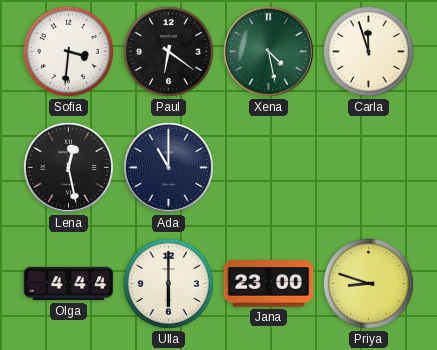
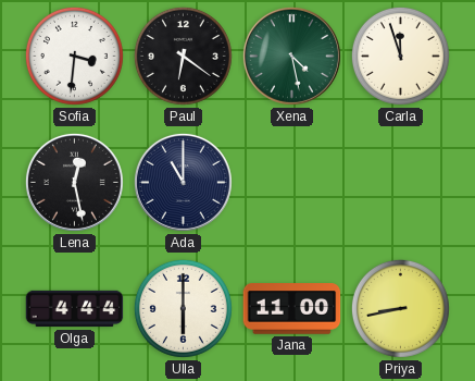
Jana: 23:00 -> 11:00 (292, 309)
Priya: 8:48 -> 8:43 (400, 308)
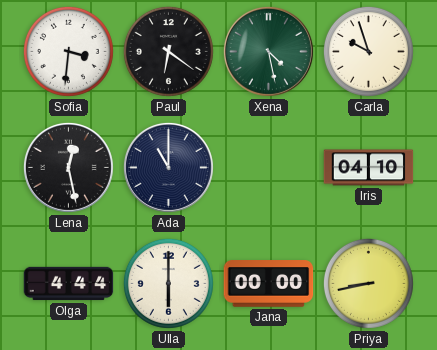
Carla: 11:57 -> 9:57 (368, 51)
Iris: none -> 04:10 (369, 168)
Jana: 11:00 -> 00:00 (269, 284)
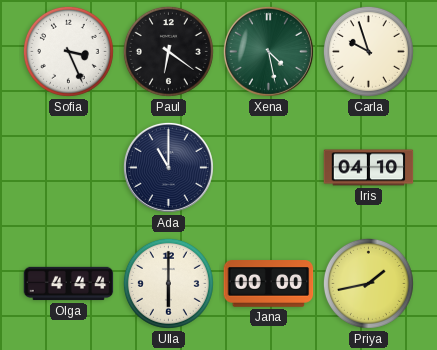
Sofia: 3:31 -> 3:26 (68, 51)
Lena: 12:28 -> none (68, 167)
Priya: 8:43 -> 1:43 (368, 283)
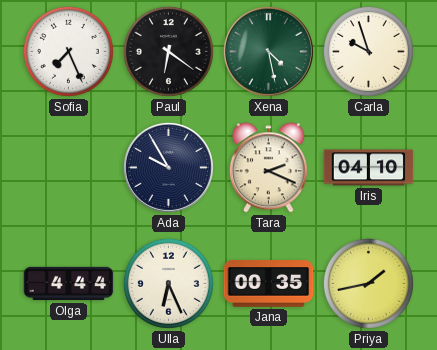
Sofia: 3:26 -> 7:26 (68, 51)
Ada: 11:00 -> 9:55 (168, 167)
Tara: none -> 2:19 (268, 168)
Ulla: 6:00 -> 6:26 (168, 283)
Jana: 00:00 -> 00:35 (269, 284)
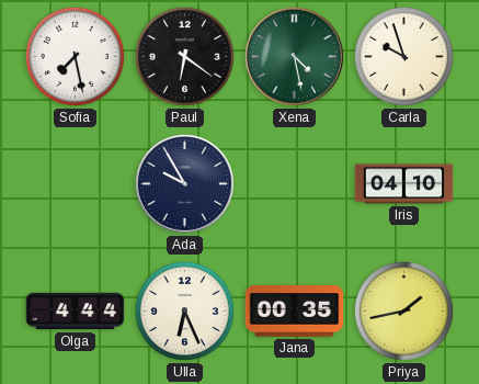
Sofia: 7:26 -> 7:28 (75, 56)
Tara: 2:19 -> none (268, 168)
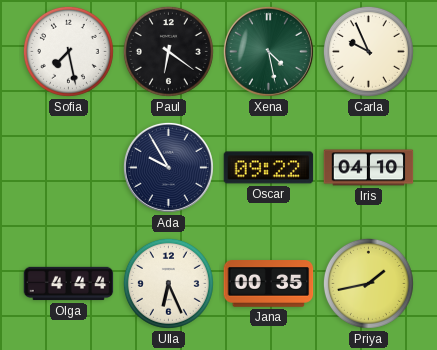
Carla: 9:57 -> 9:56 (368, 51)
Oscar: none -> 09:22 (269, 168)
